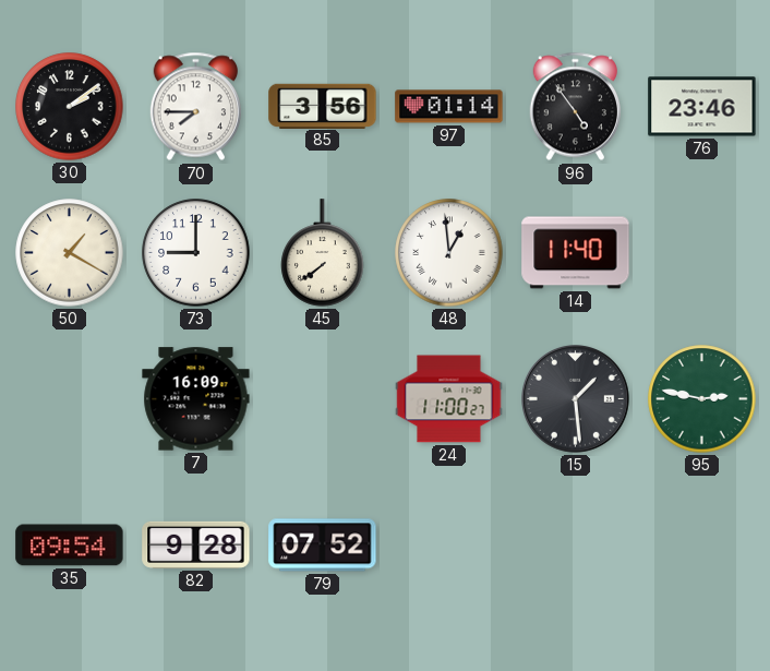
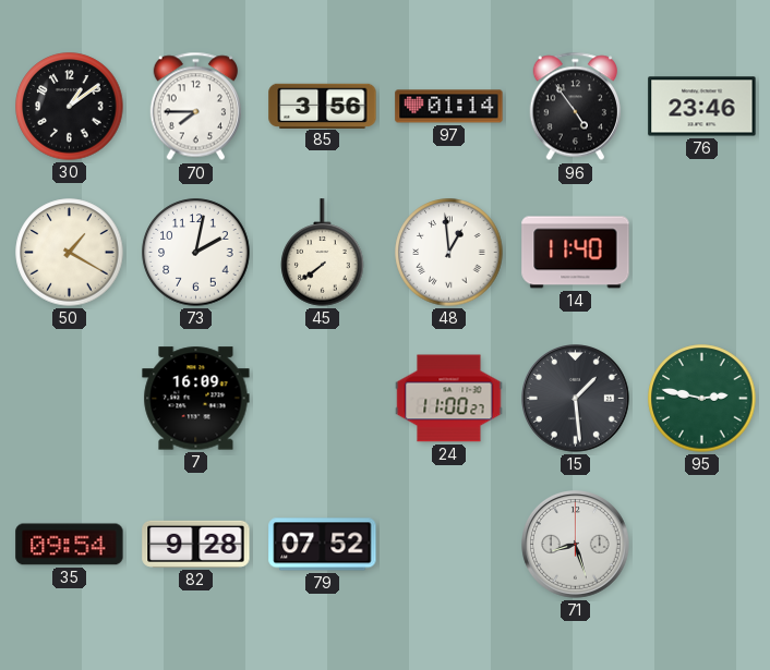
30: 2:09 -> 1:09 (70, 107)
73: 9:00 -> 2:02 (196, 253)
71: none -> 8:27 (576, 545)
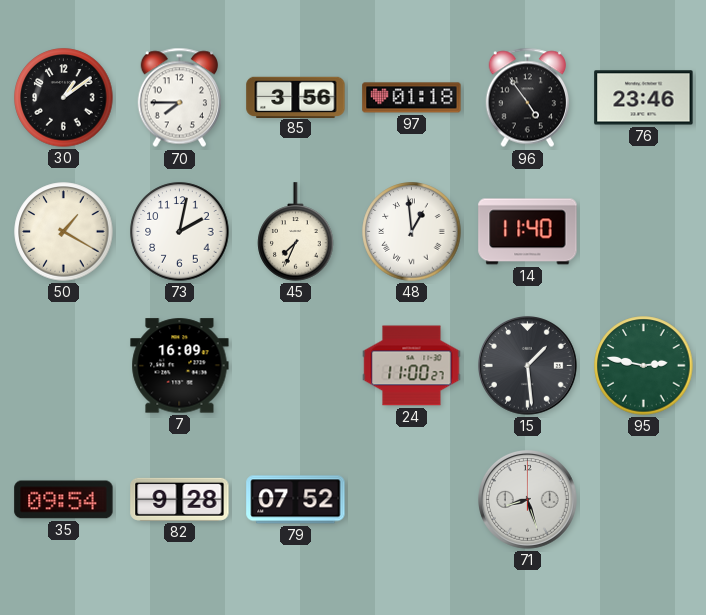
97: 01:14 -> 01:18 (412, 98)
45: 7:39 -> 7:34 (296, 232)
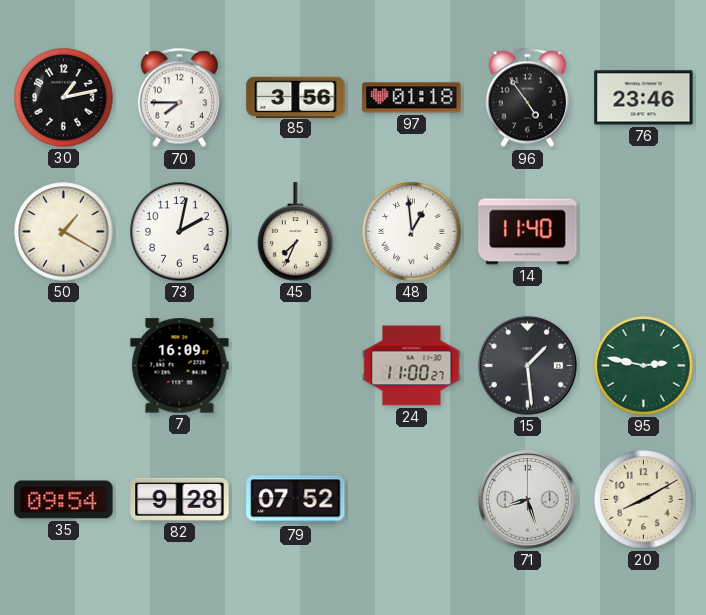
30: 1:09 -> 1:13 (64, 98)
20: none -> 8:10 (644, 500)
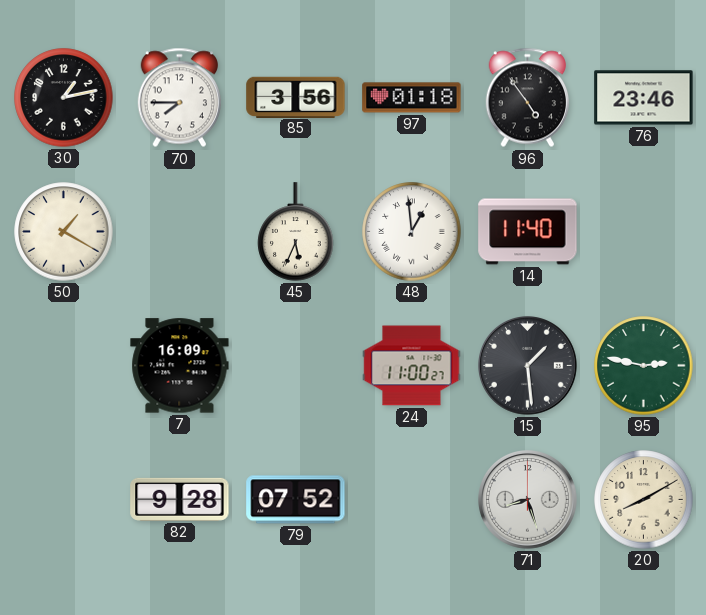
73: 2:02 -> none (180, 232)
45: 7:34 -> 5:34 (296, 232)
35: 09:54 -> none (64, 500)
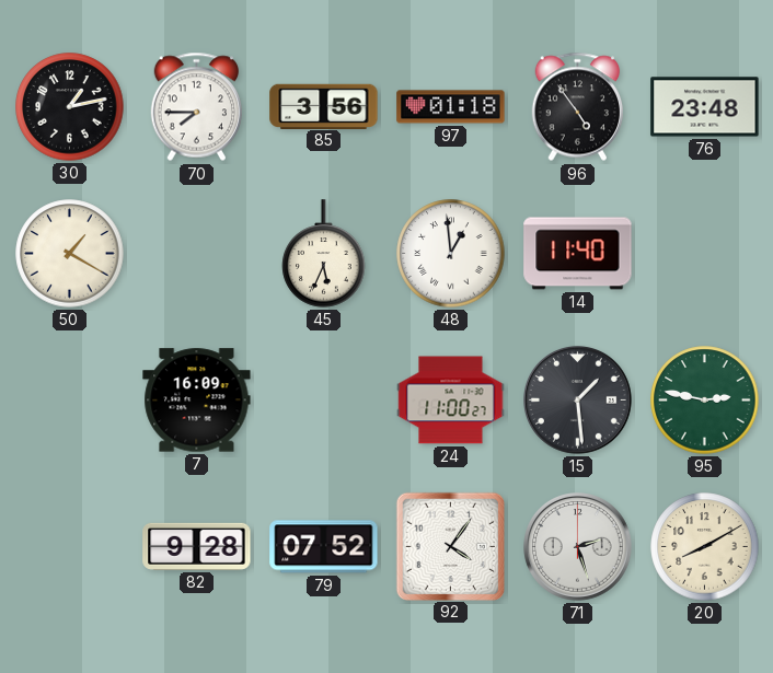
76: 23:46 -> 23:48 (705, 107)
92: none -> 4:06 (450, 546)
71: 8:27 -> 2:27 (578, 547)
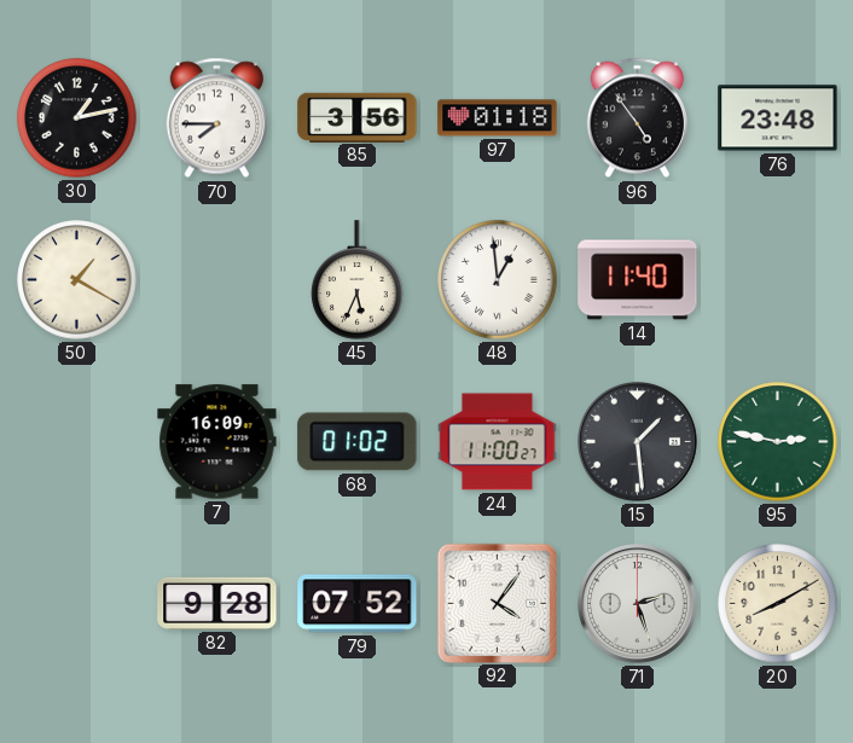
68: none -> 01:02 (358, 442)
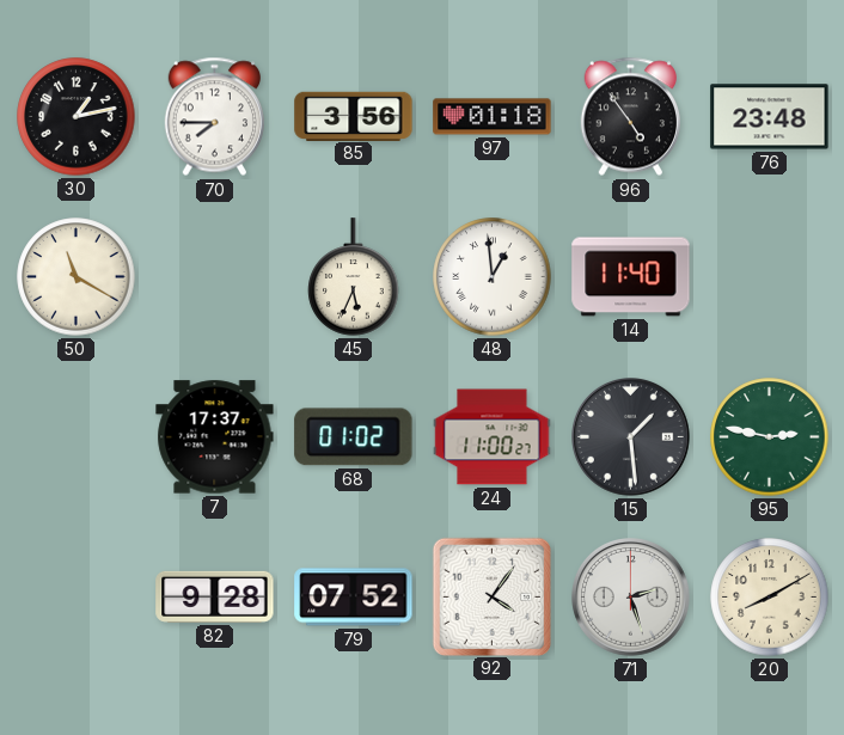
50: 1:20 -> 11:20 (77, 277)
7: 16:09 -> 17:37 (215, 437)
